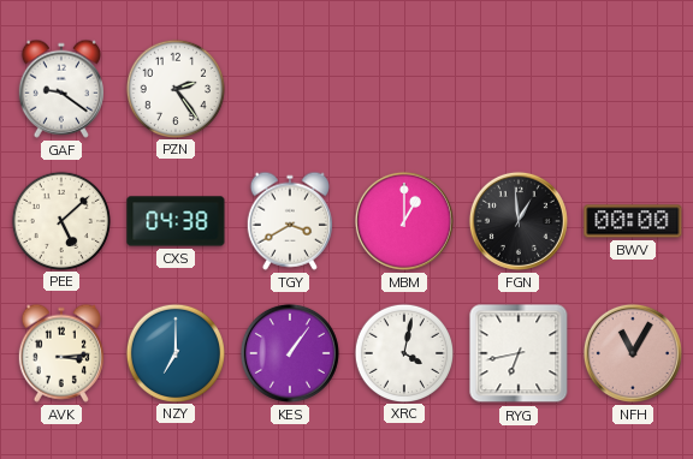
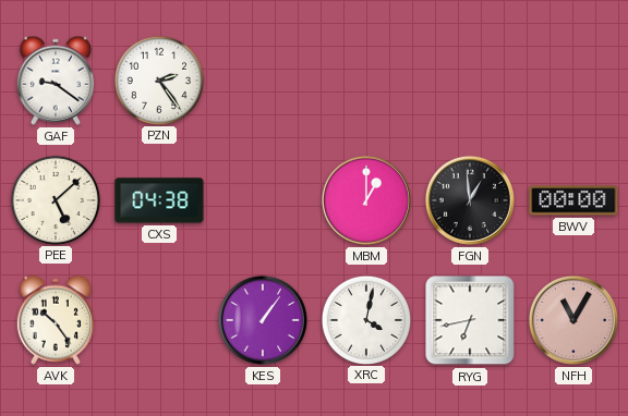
TGY: 3:40 -> none (290, 221)
AVK: 3:14 -> 10:24 (56, 320)
NZY: 7:00 -> none (174, 352)
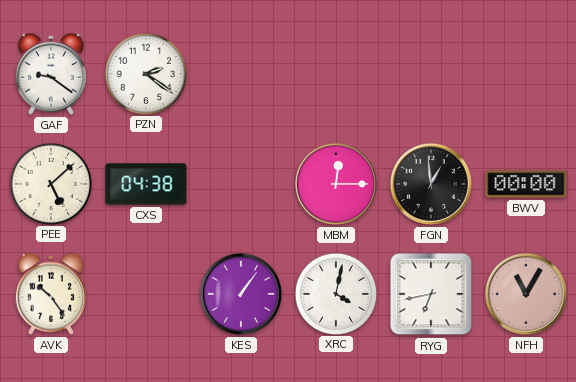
PZN: 2:24 -> 2:21 (145, 73)
MBM: 1:00 -> 12:15 (336, 184)
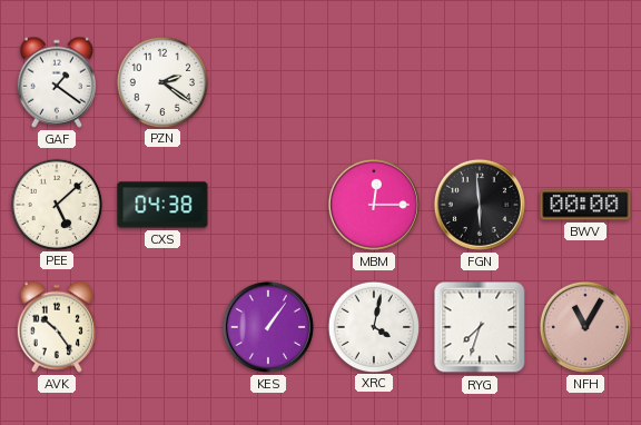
GAF: 9:21 -> 1:21 (57, 82)
FGN: 12:59 -> 5:59 (480, 205)
RYG: 6:43 -> 7:33 (480, 327)
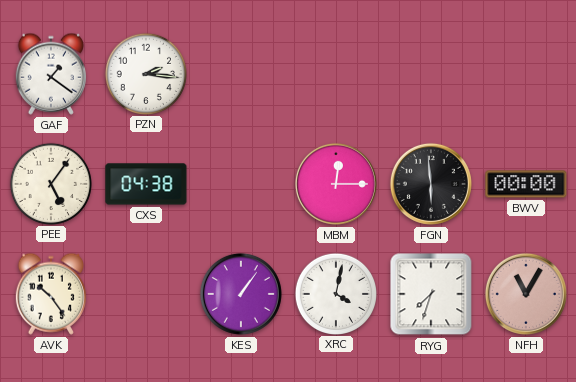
PZN: 2:21 -> 2:16 (145, 73)
PEE: 5:08 -> 5:06 (50, 183)
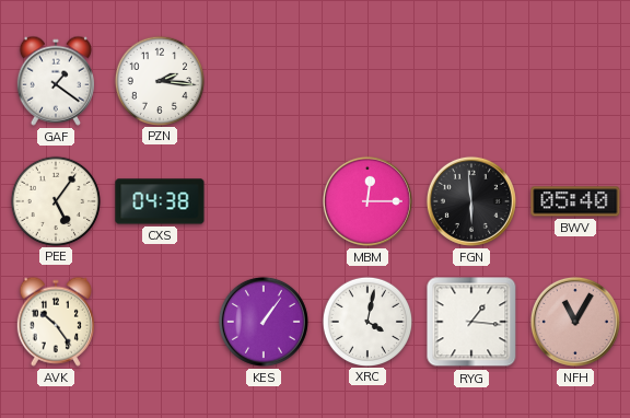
BWV: 00:00 -> 05:40 (575, 201)
RYG: 7:33 -> 1:16 (471, 322)
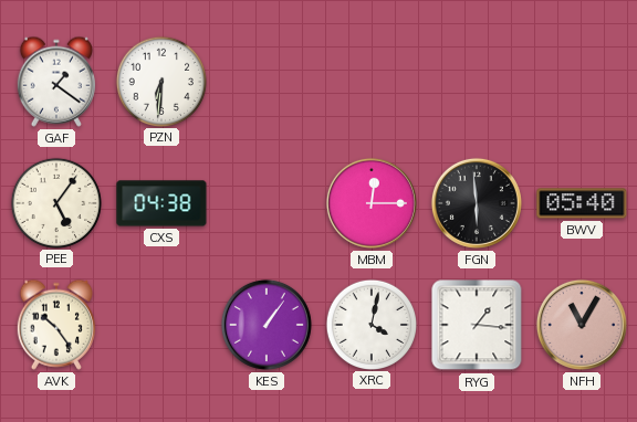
PZN: 2:16 -> 6:31 (160, 81)
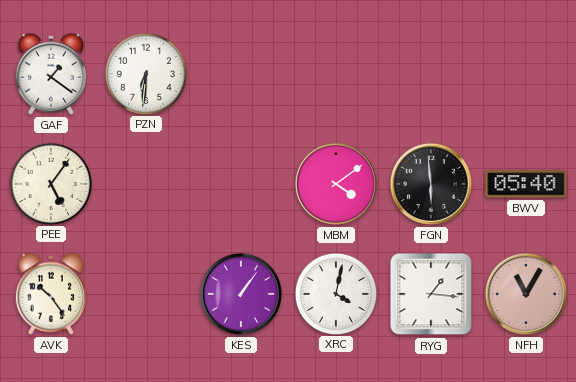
CXS: 04:38 -> none (161, 203)
MBM: 12:15 -> 4:09 (336, 184)
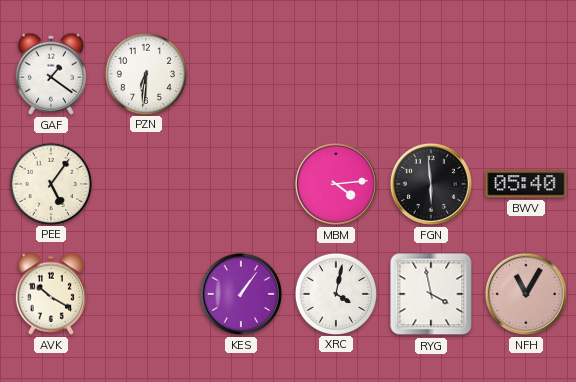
MBM: 4:09 -> 4:14 (336, 184)
AVK: 10:24 -> 10:20 (51, 294)
RYG: 1:16 -> 3:58 (431, 294)
